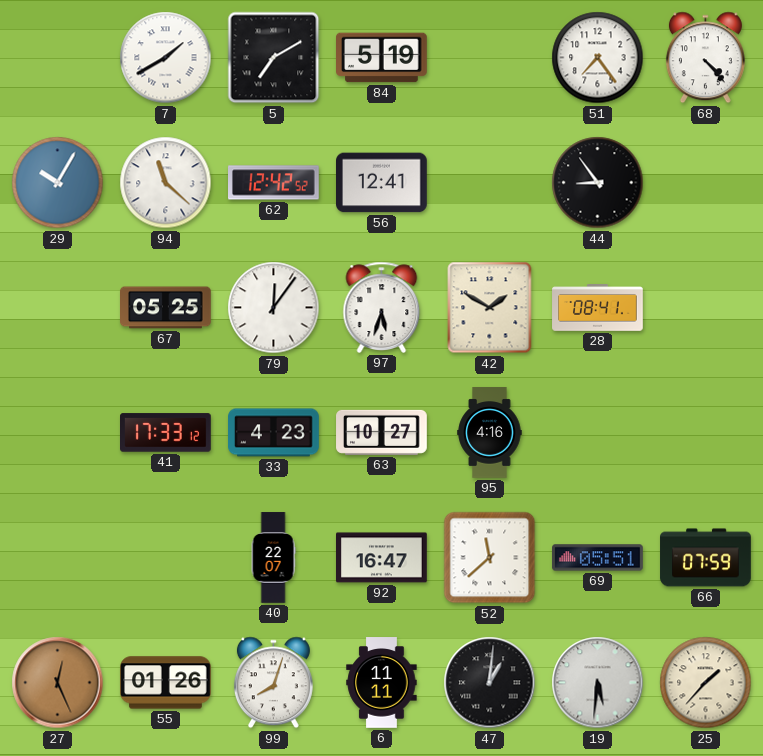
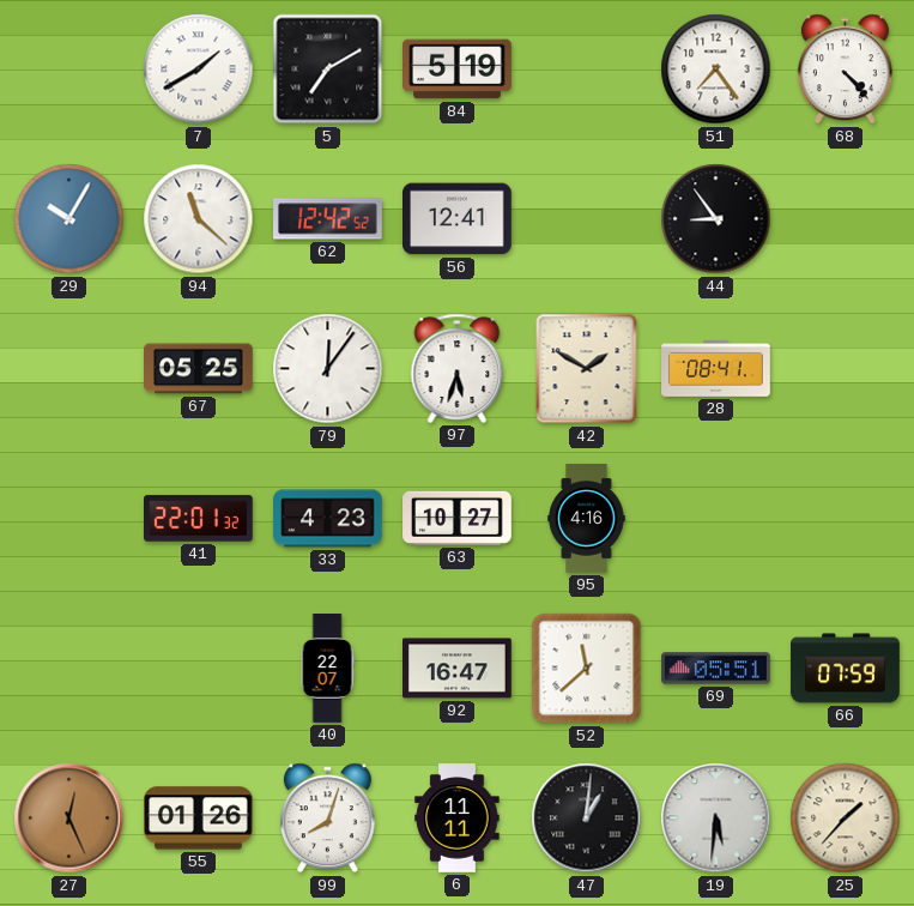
41: 17:33 -> 22:01 (199, 519)
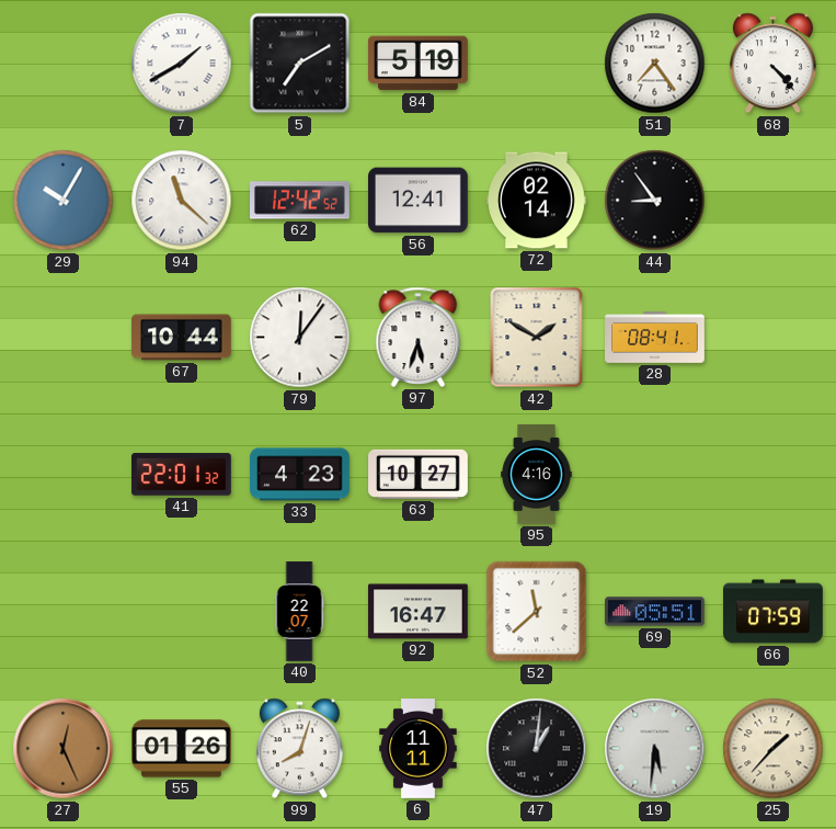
72: none -> 02:14 (537, 201)
67: 05:25 -> 10:44 (182, 338)
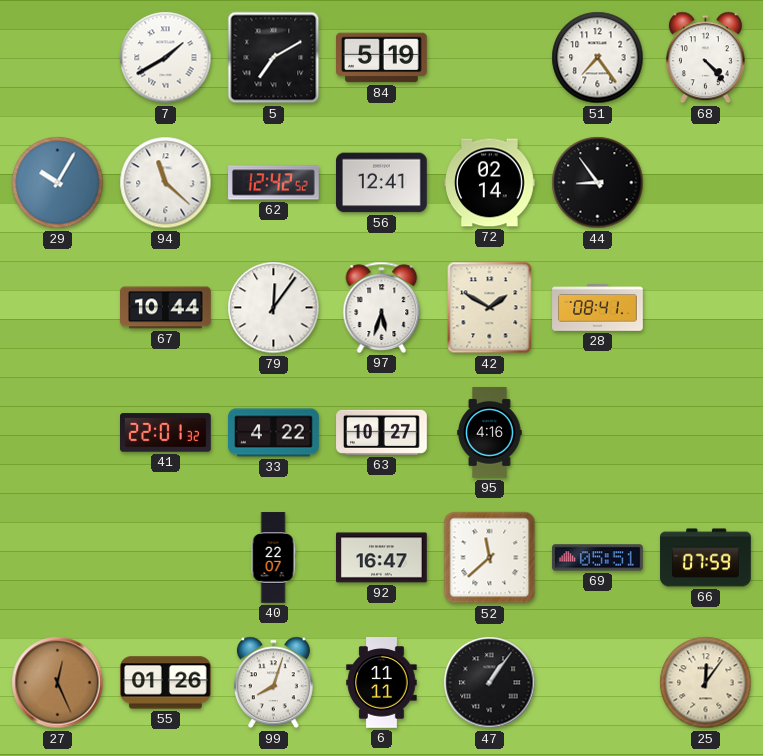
33: 4:23 -> 4:22 (274, 433)
47: 1:01 -> 1:06 (490, 683)
19: 5:31 -> none (655, 749)
25: 1:37 -> 12:06 (706, 683)
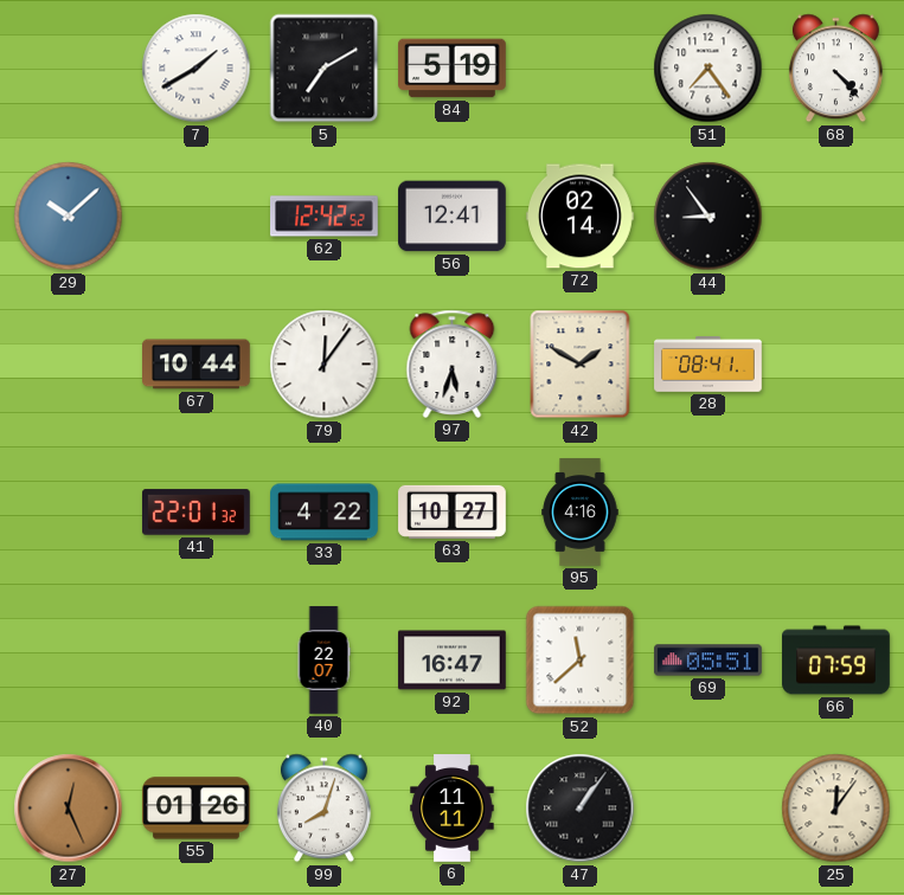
29: 10:05 -> 10:08 (69, 217)
94: 11:22 -> none (166, 183)
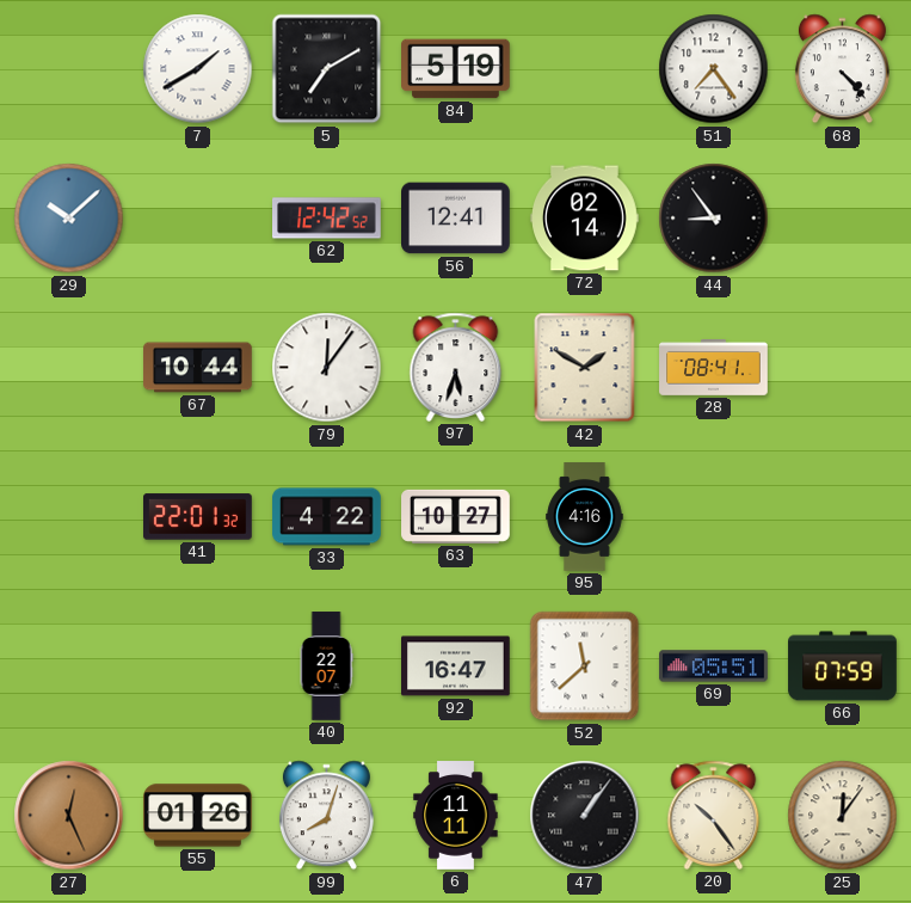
20: none -> 10:24 (714, 815)
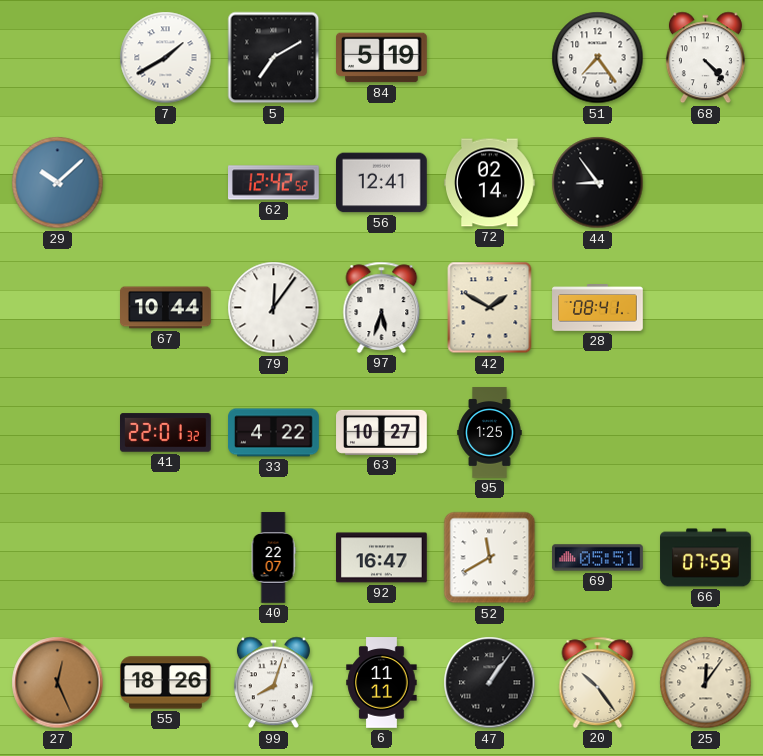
95: 4:16 -> 1:25 (490, 433)
52: 11:38 -> 11:40 (490, 558)
55: 01:26 -> 18:26 (166, 683)
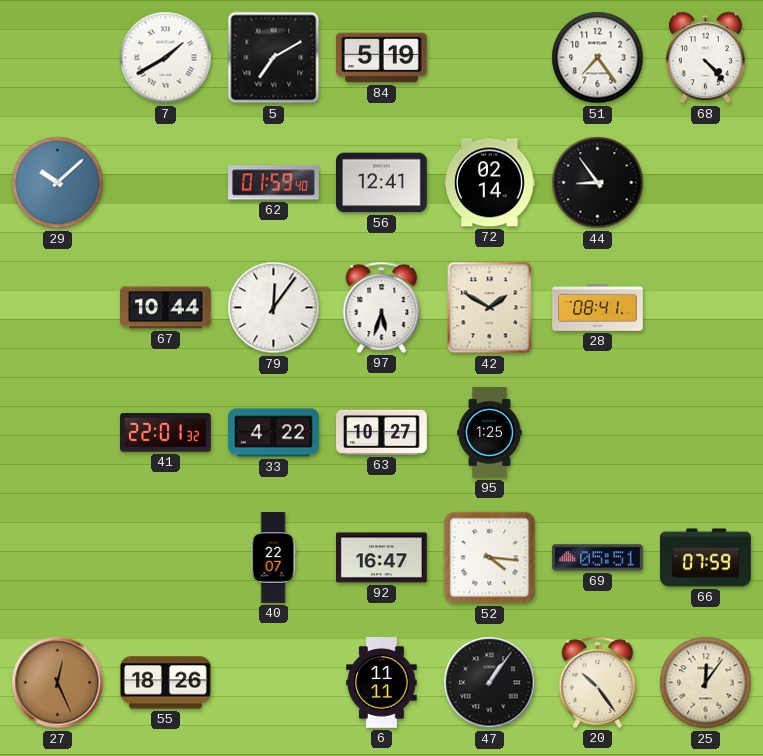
62: 12:42 -> 01:59 (274, 183)
52: 11:40 -> 4:16 (490, 558)
99: 8:03 -> none (273, 683)
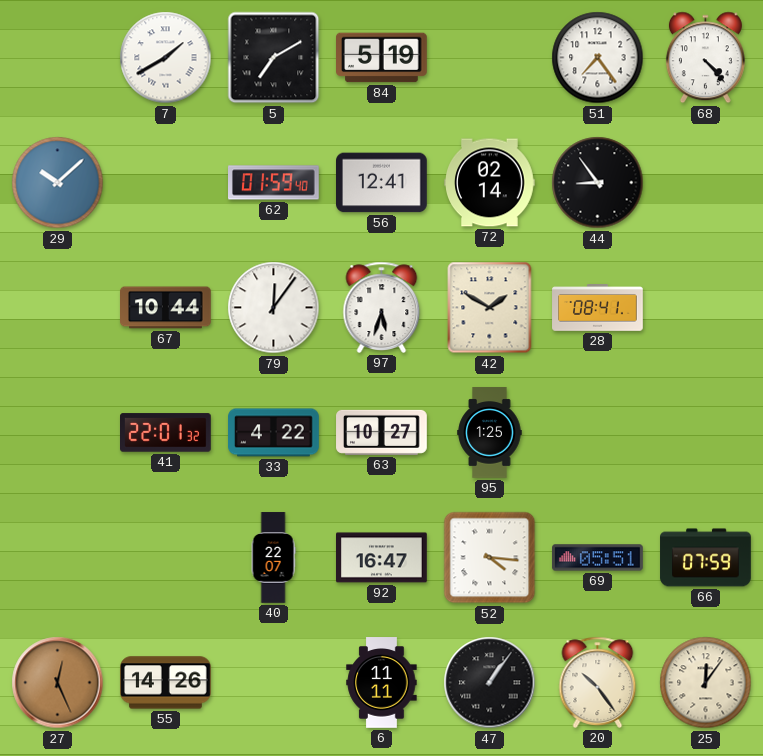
55: 18:26 -> 14:26 (166, 683)
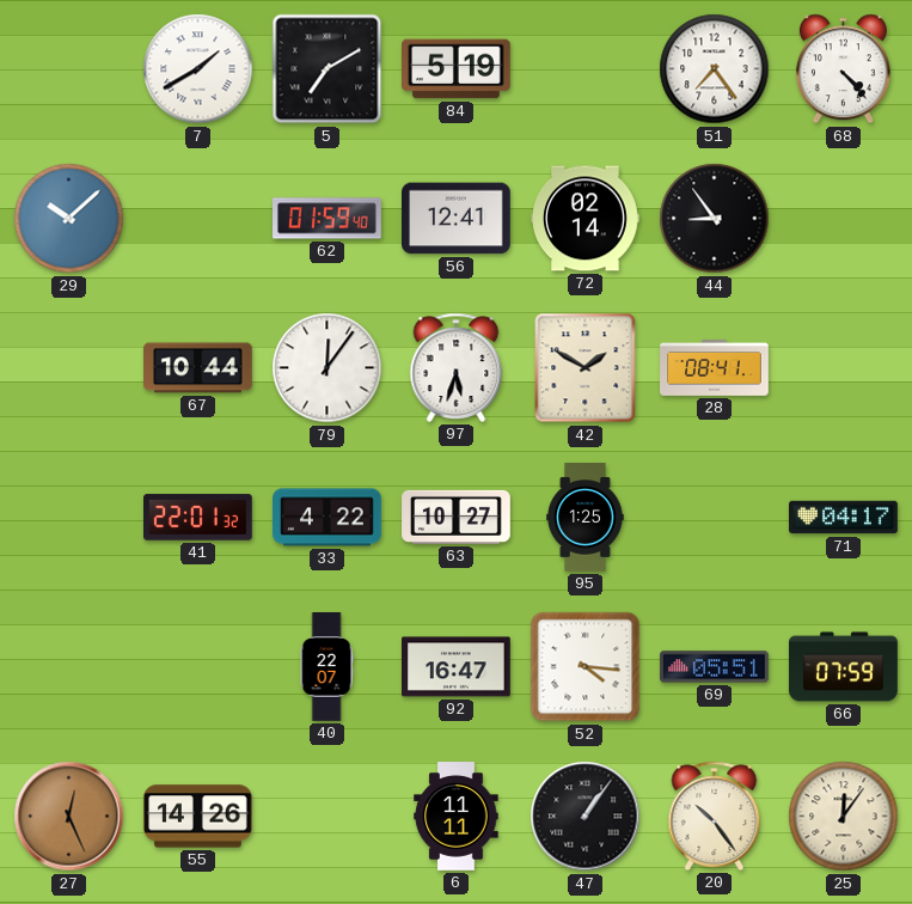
71: none -> 04:17 (844, 518)
